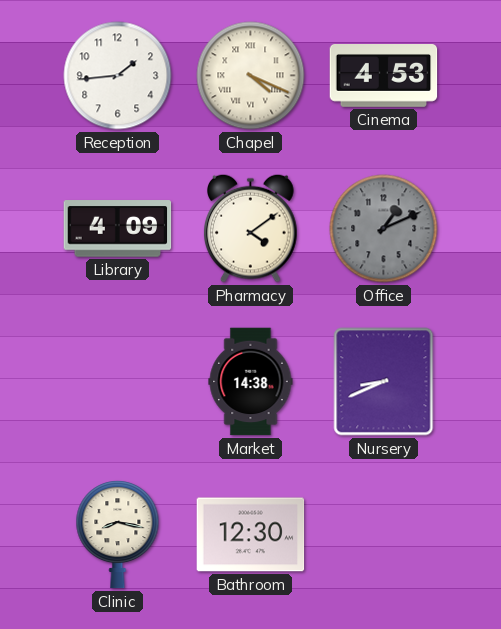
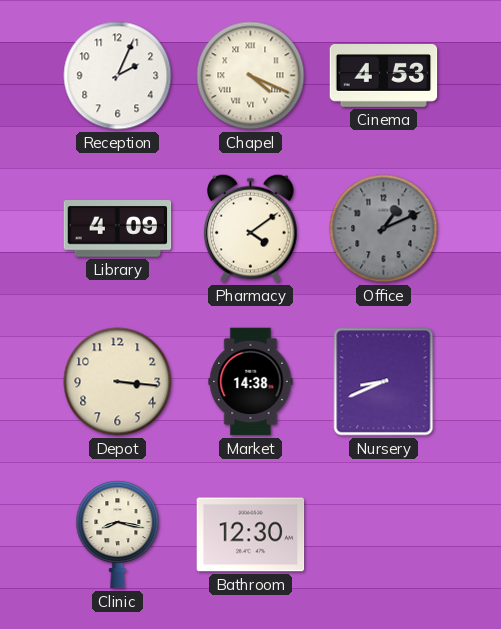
Reception: 1:44 -> 2:04 (118, 76)
Depot: none -> 3:16 (118, 382)
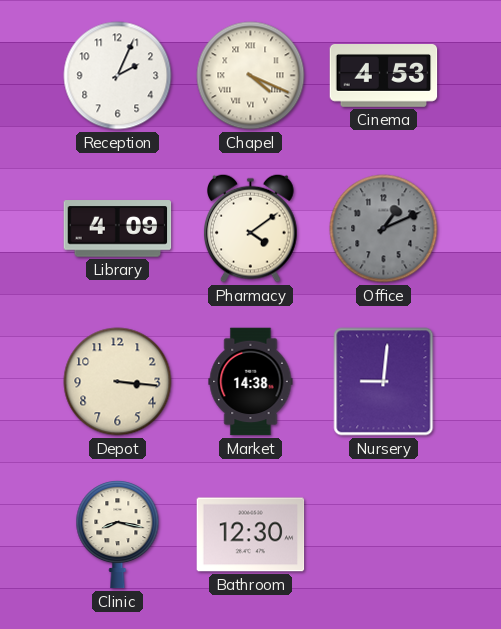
Nursery: 8:41 -> 9:01 (384, 382)
